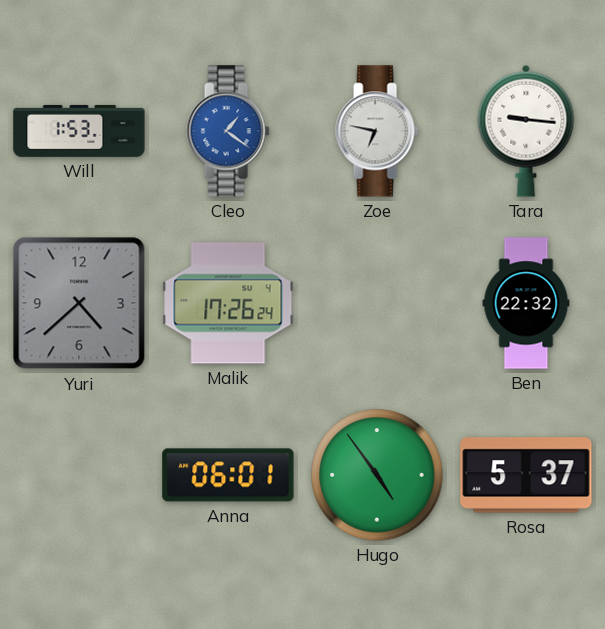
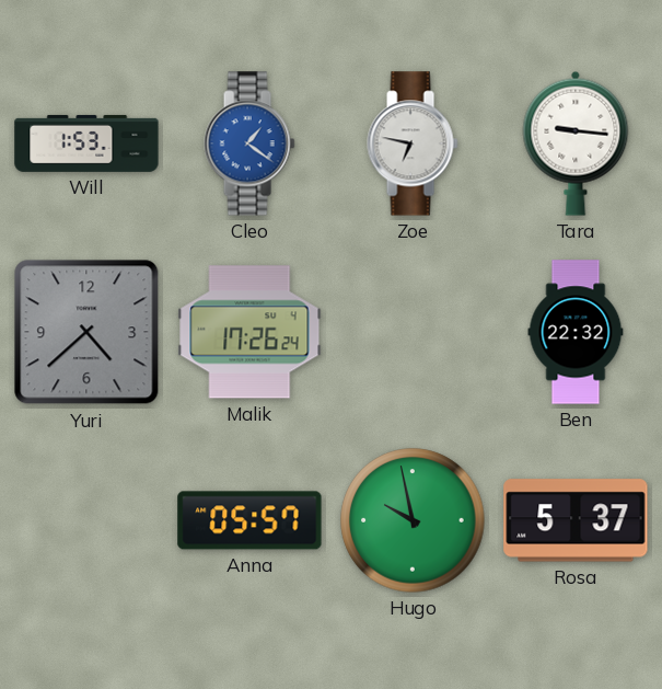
Anna: 06:01 -> 05:57 (249, 520)
Hugo: 4:54 -> 9:58 (413, 520)
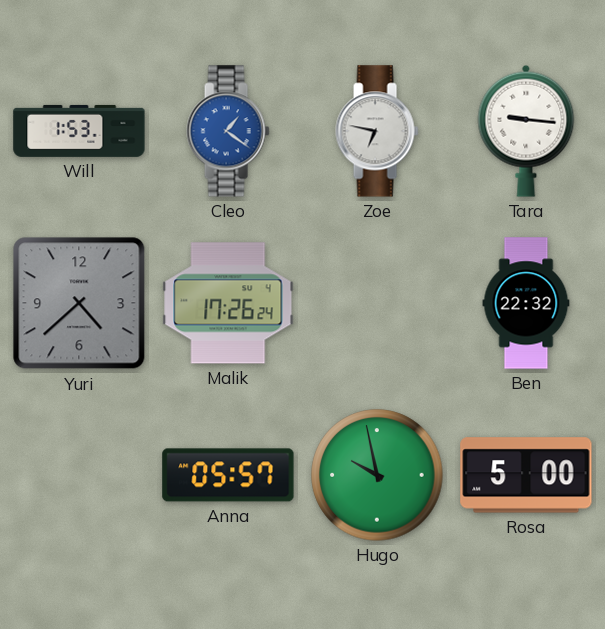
Rosa: 5:37 -> 5:00 (526, 475)
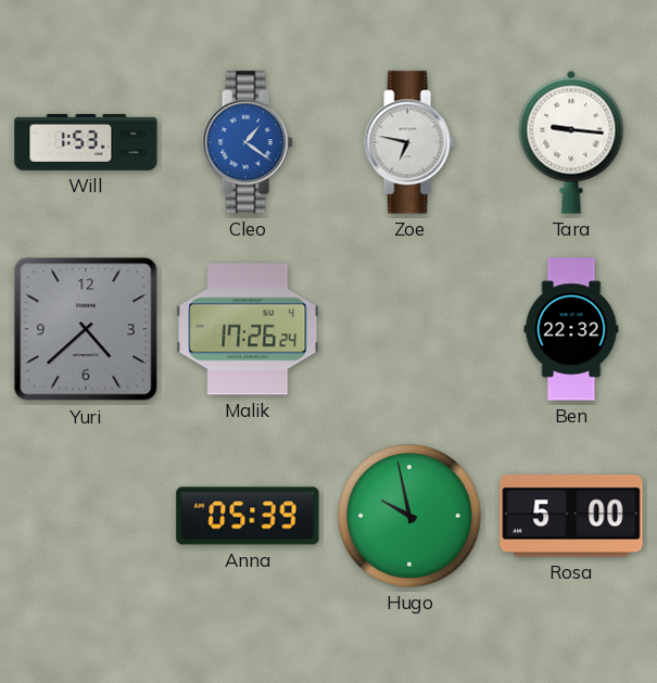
Anna: 05:57 -> 05:39 (248, 516)
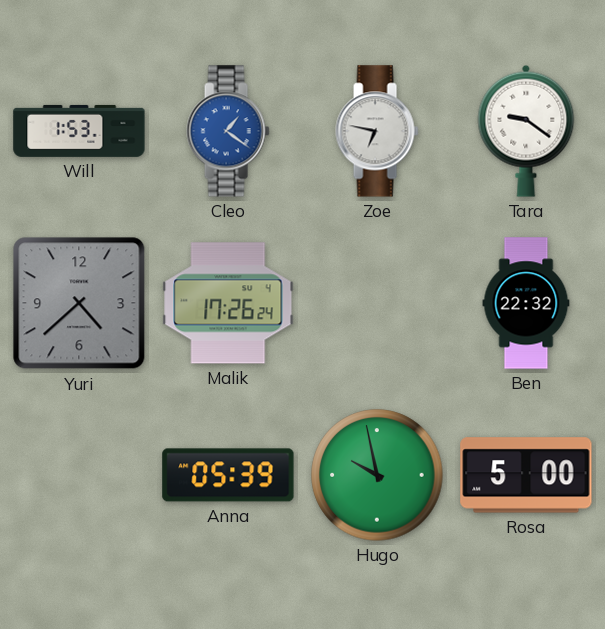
Tara: 9:16 -> 9:21 (526, 131)
